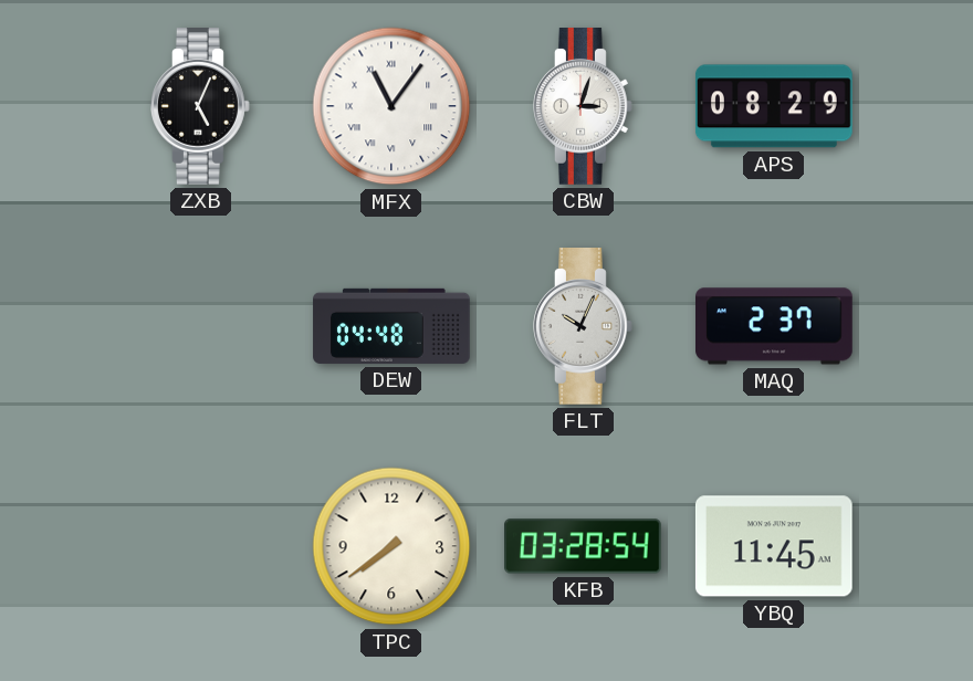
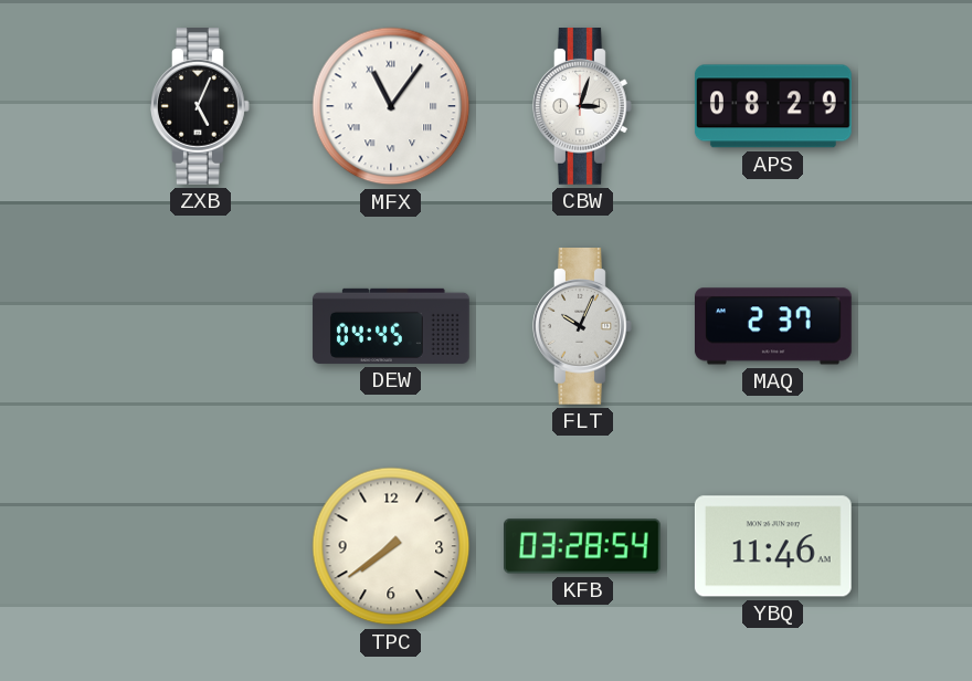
DEW: 04:48 -> 04:45 (391, 326)
YBQ: 11:45 -> 11:46 (773, 546)
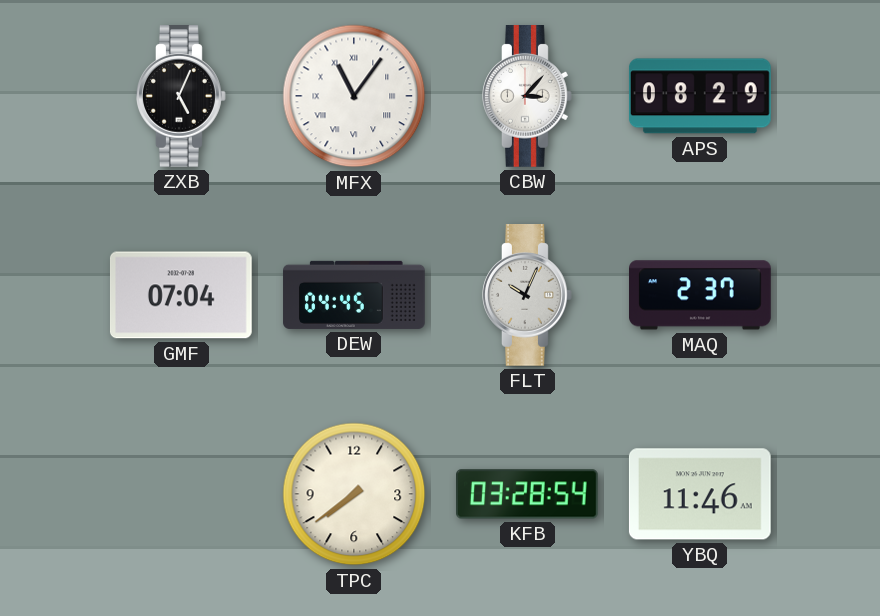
CBW: 3:03 -> 3:07 (528, 97)
GMF: none -> 07:04 (181, 295)
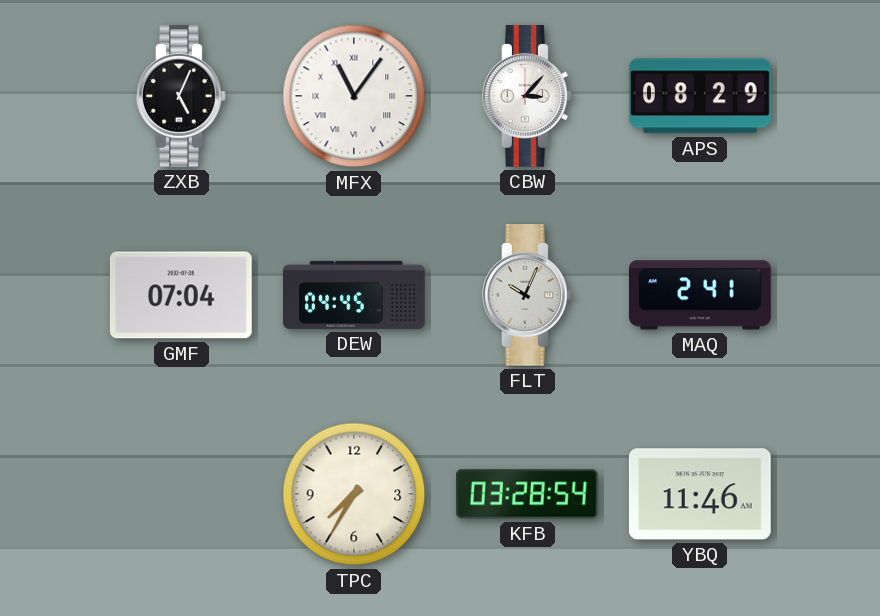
MAQ: 2:37 -> 2:41 (701, 295)
TPC: 7:39 -> 7:35 (354, 494)
